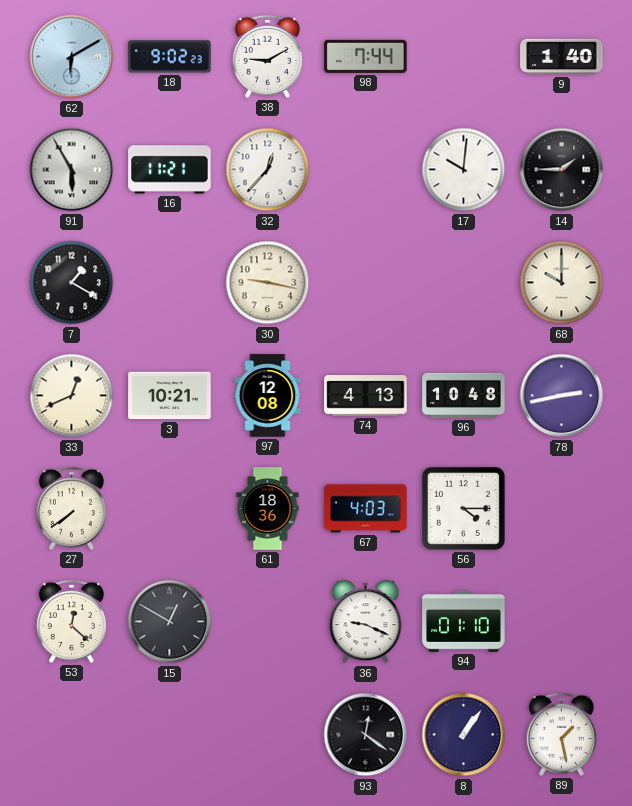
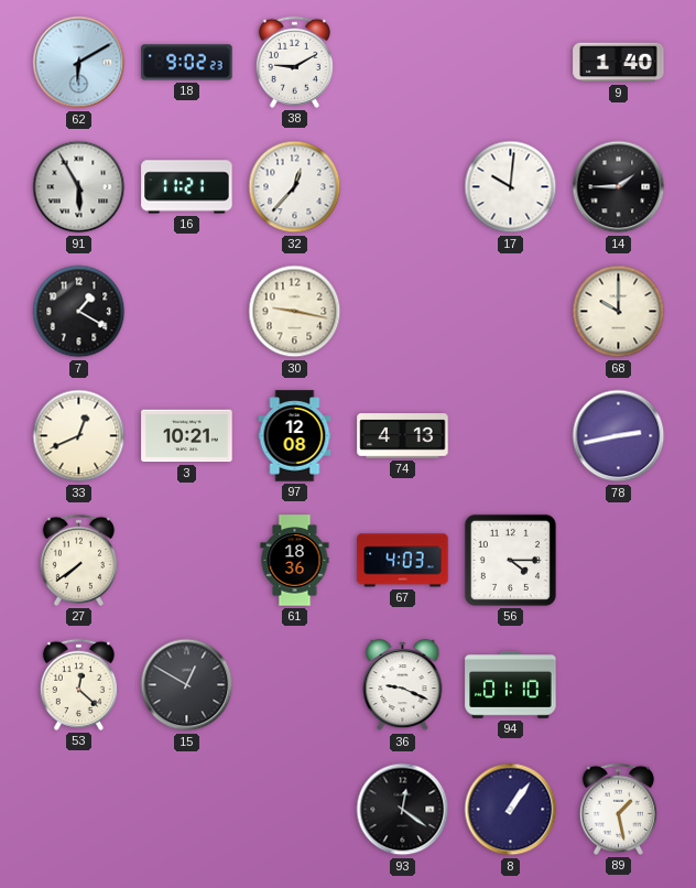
98: 7:44 -> none (366, 56)
96: 10:48 -> none (464, 395)
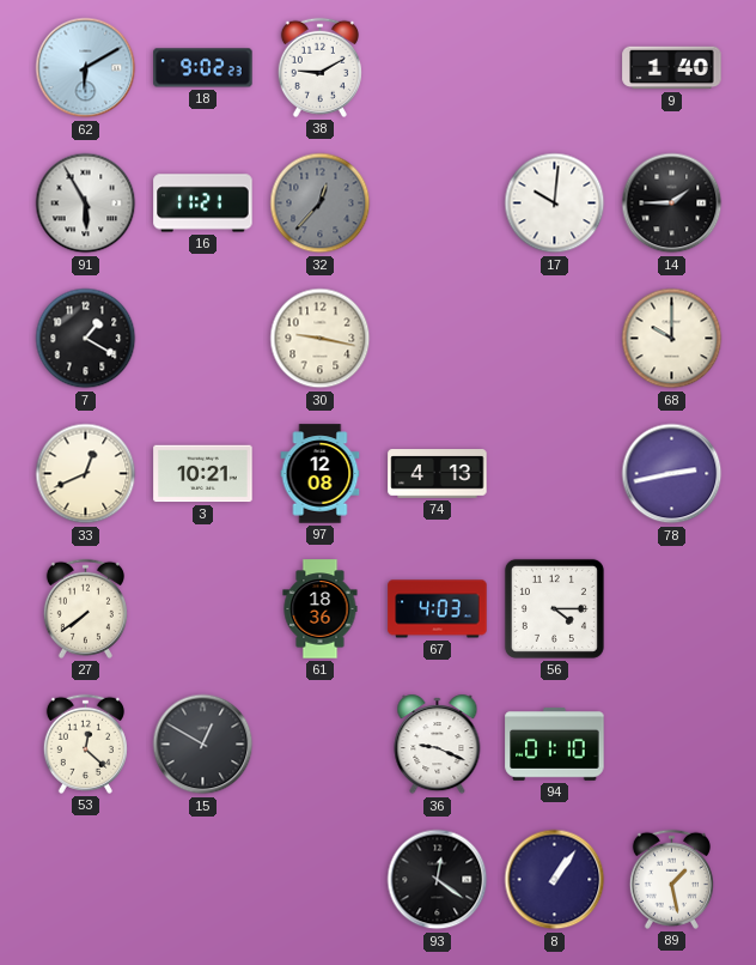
32 dial: white -> grey (321, 204)
